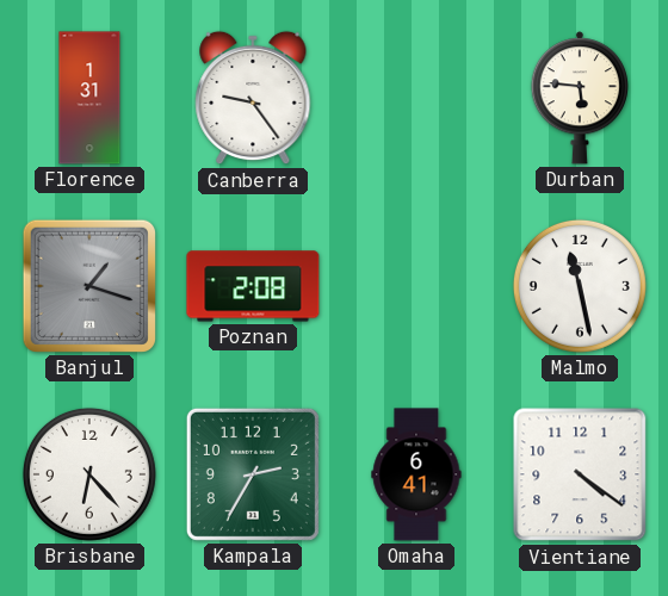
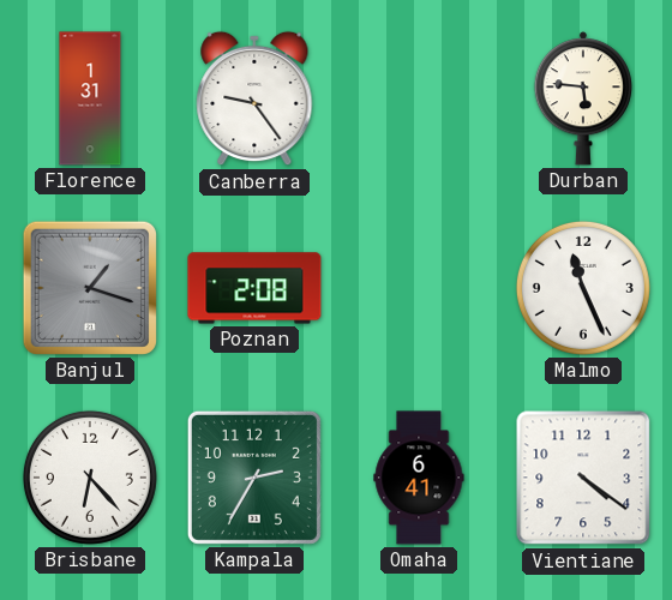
Malmo: 11:28 -> 11:26 (583, 288)
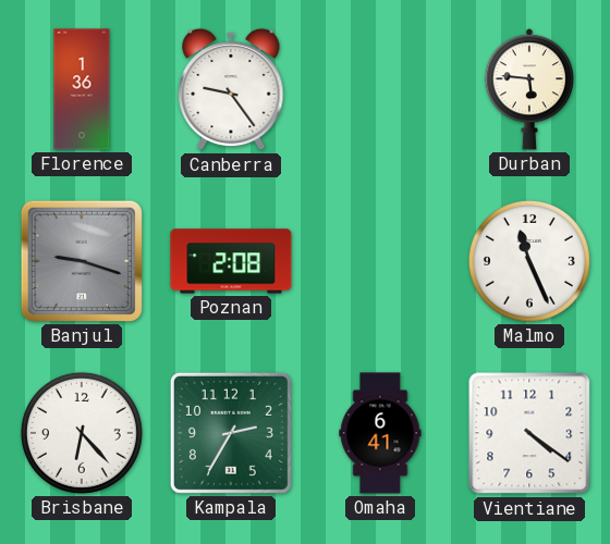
Florence: 1:31 -> 1:36 (82, 89)
Banjul: 1:18 -> 9:18 (82, 261)
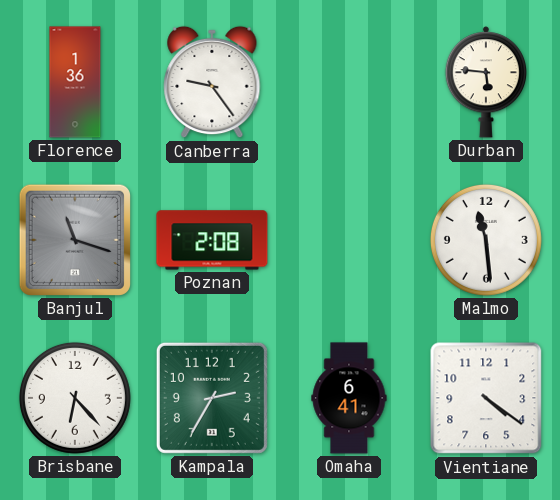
Banjul: 9:18 -> 11:18 (75, 240)
Malmo: 11:26 -> 11:29 (486, 240)
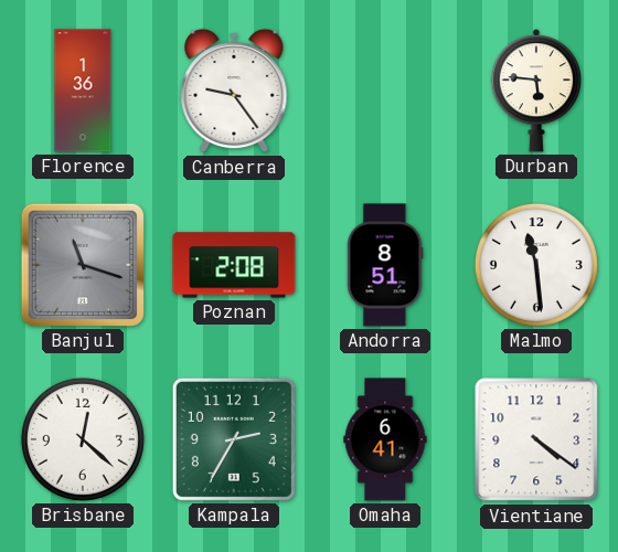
Andorra: none -> 8:51 (385, 265)
Brisbane: 6:23 -> 12:22 (83, 439)
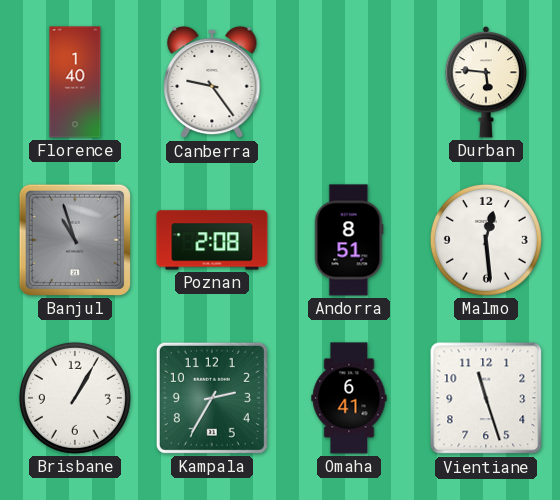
Florence: 1:36 -> 1:40 (75, 82)
Banjul: 11:18 -> 10:57 (75, 240)
Malmo: 11:29 -> 12:29 (486, 240)
Brisbane: 12:22 -> 1:05 (75, 398)
Vientiane: 4:21 -> 11:27 (486, 398)
